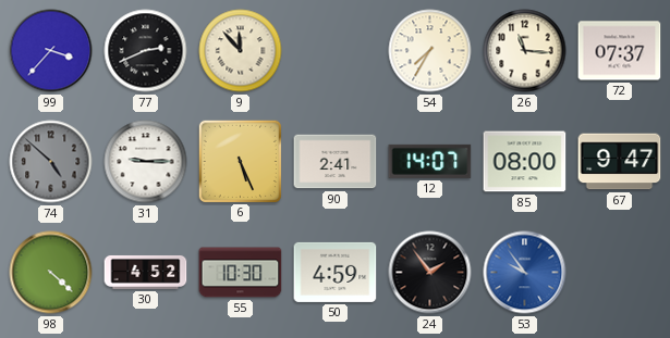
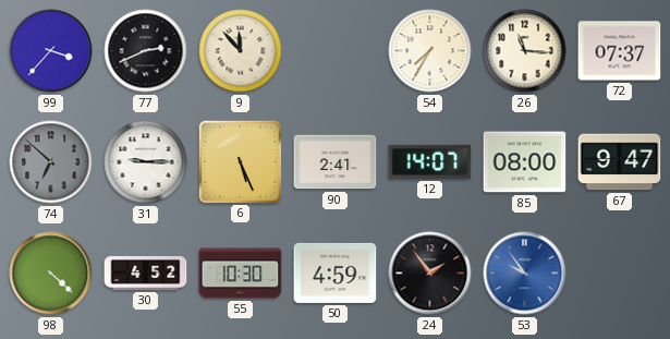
74: 4:52 -> 6:52 (51, 162)
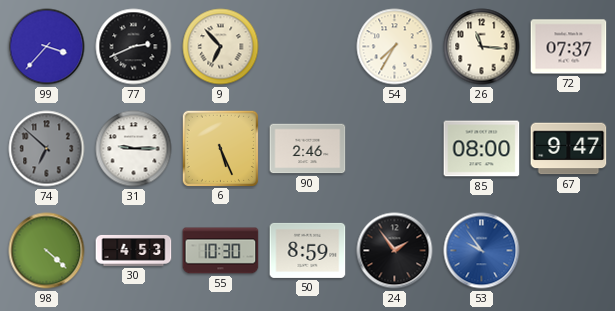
9: 11:53 -> 6:53 (221, 47)
90: 2:41 -> 2:46 (308, 149)
12: 14:07 -> none (430, 161)
30: 4:52 -> 4:53 (134, 251)
50: 4:59 -> 8:59 (308, 250)
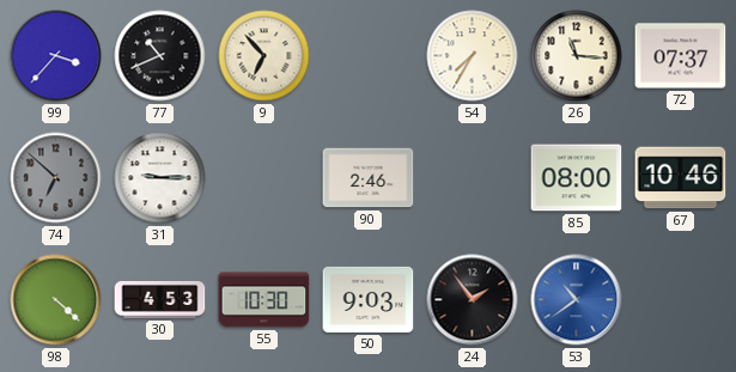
77: 2:41 -> 10:41 (160, 56)
6: 5:26 -> none (220, 148)
67: 9:47 -> 10:46 (681, 178)
50: 8:59 -> 9:03 (369, 299)
53: 9:54 -> 10:39 (577, 300)
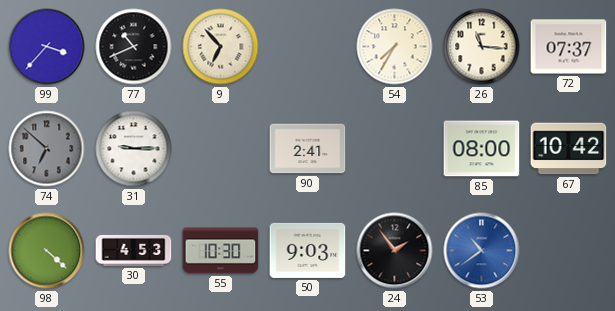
90: 2:46 -> 2:41 (308, 149)
67: 10:46 -> 10:42 (569, 149)
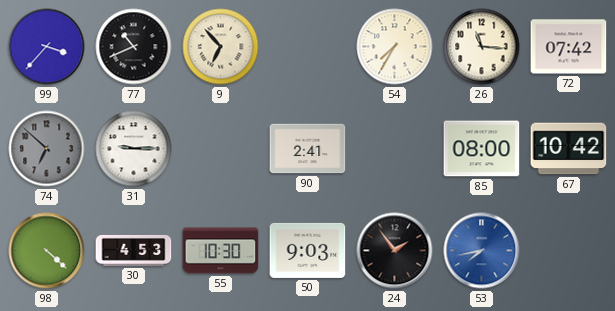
72: 07:37 -> 07:42 (569, 47)
53: 10:39 -> 7:43 (482, 251)
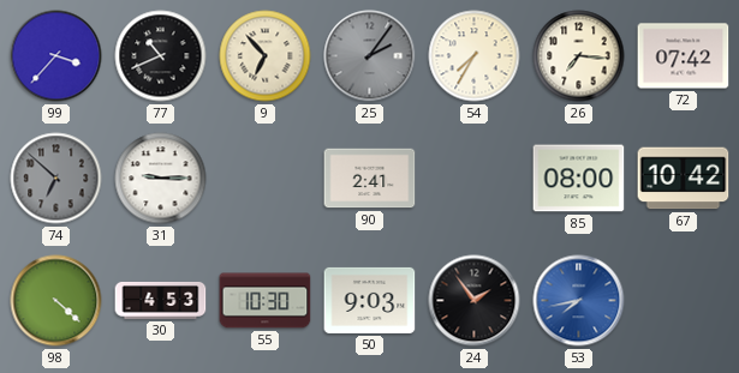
25: none -> 2:06 (370, 56)
26: 11:16 -> 7:16 (579, 56)
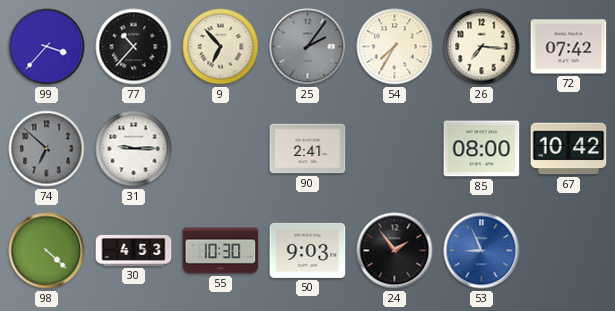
77: 10:41 -> 10:37 (134, 47)
53: 7:43 -> 8:56 (482, 251)
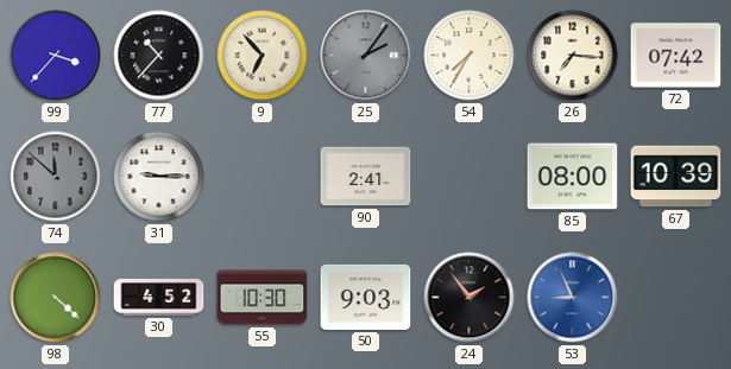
74: 6:52 -> 11:52 (56, 177)
67: 10:42 -> 10:39 (676, 177)
30: 4:53 -> 4:52 (159, 298)
